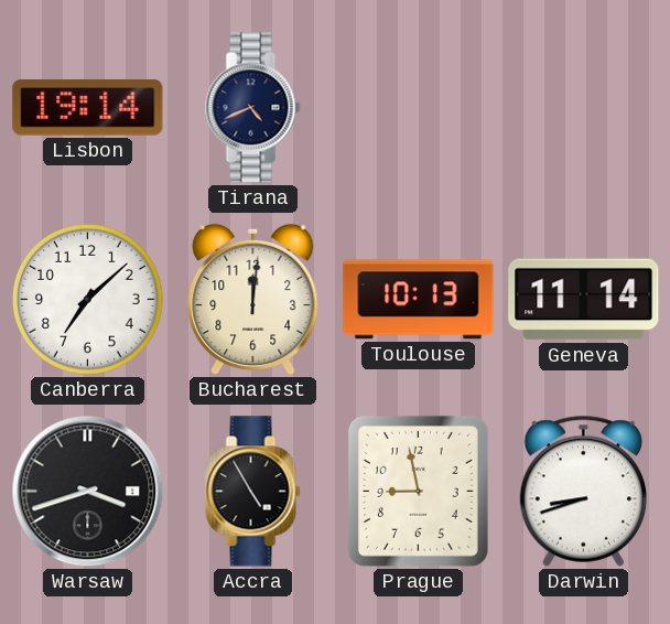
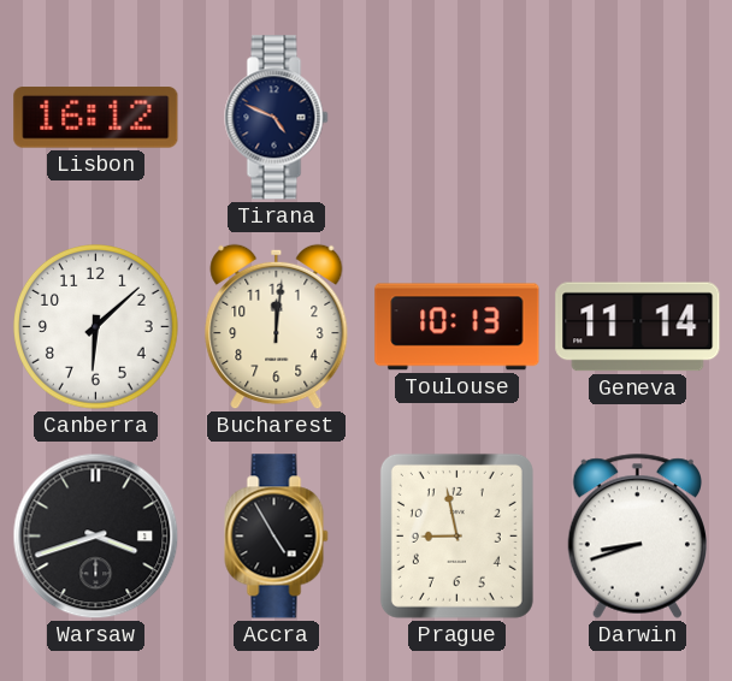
Lisbon: 19:14 -> 16:12 (96, 118)
Tirana: 4:41 -> 4:49 (277, 118)
Canberra: 7:08 -> 6:08 (96, 327)
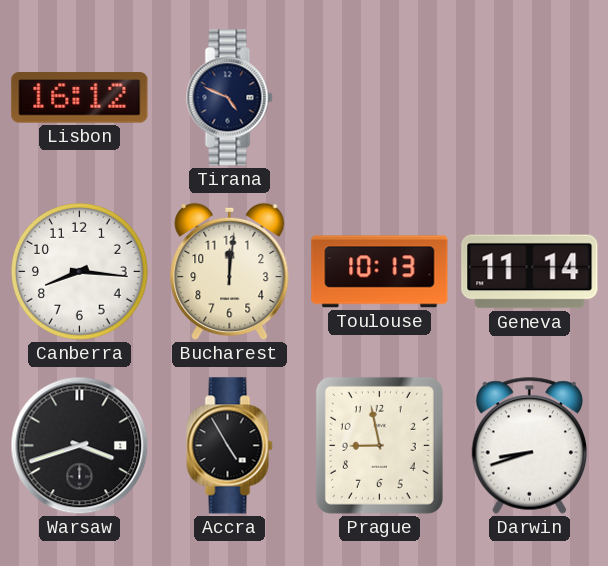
Canberra: 6:08 -> 8:16 (80, 272)
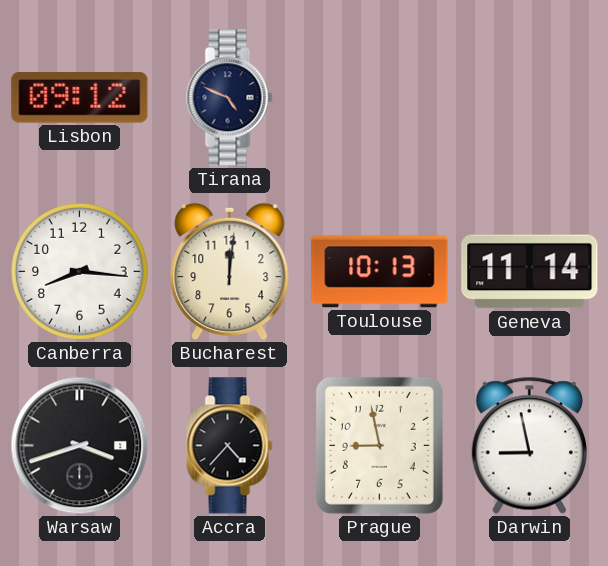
Lisbon: 16:12 -> 09:12 (80, 98)
Accra: 4:55 -> 4:37 (230, 446)
Darwin: 8:42 -> 8:58 (529, 445)
